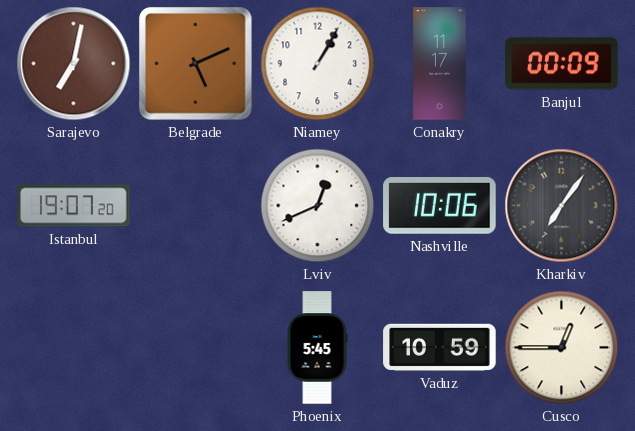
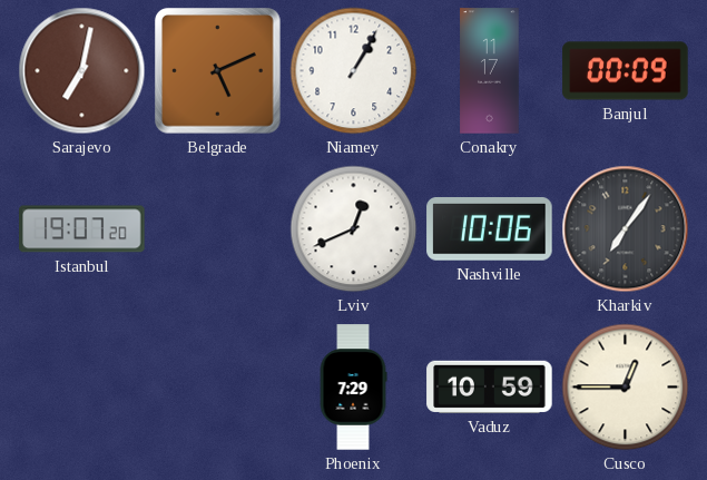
Phoenix: 5:45 -> 7:29 (353, 388)
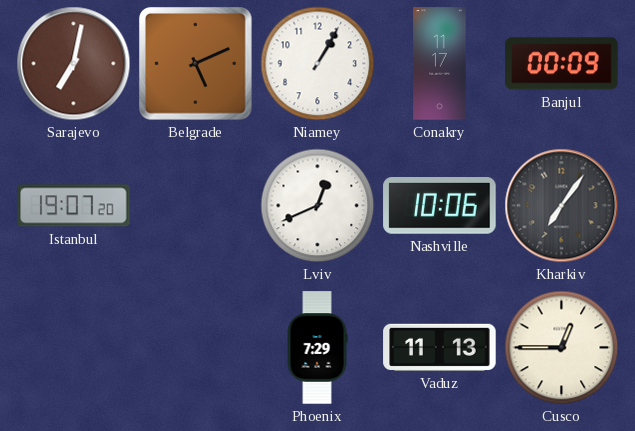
Vaduz: 10:59 -> 11:13 (440, 347)
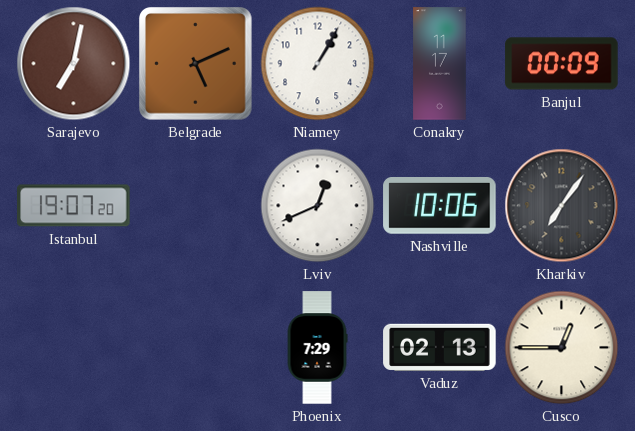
Vaduz: 11:13 -> 02:13 (440, 347)
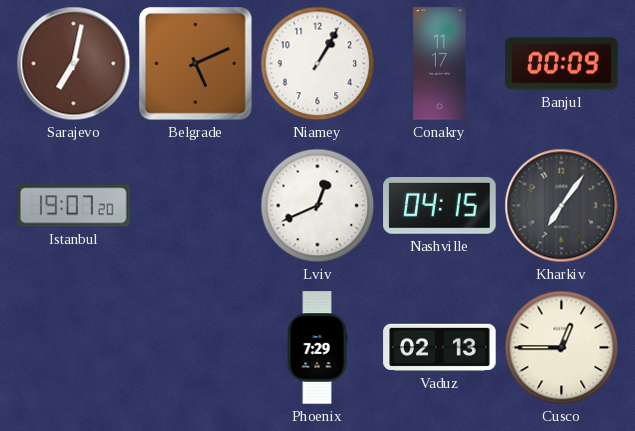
Nashville: 10:06 -> 04:15 (440, 206)
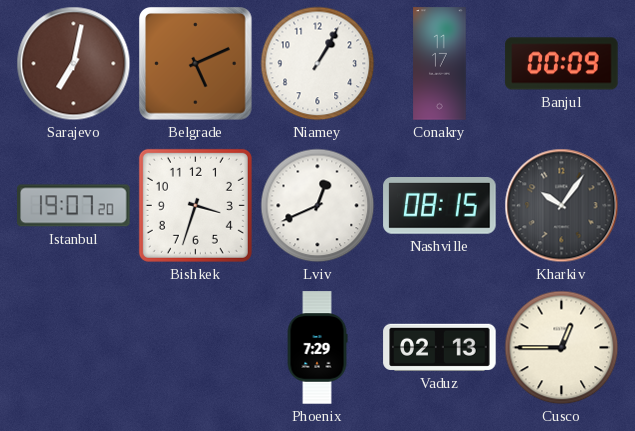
Bishkek: none -> 3:33 (195, 205)
Nashville: 04:15 -> 08:15 (440, 206)
Kharkiv: 7:06 -> 10:06 (562, 206)
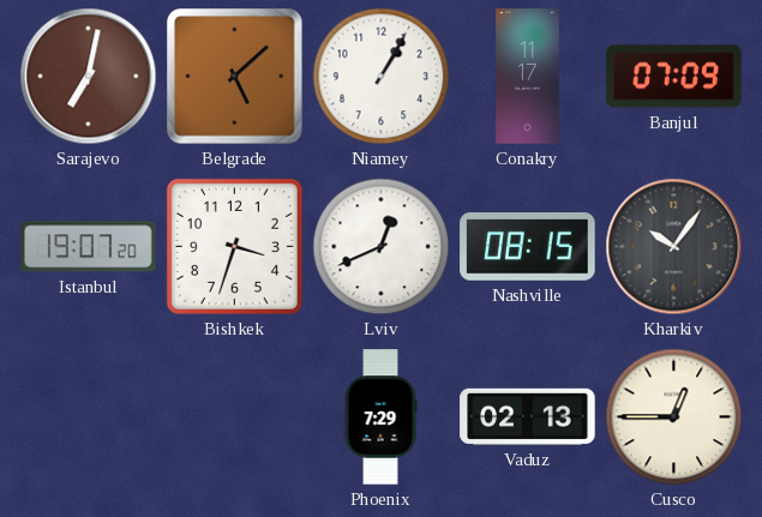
Belgrade: 5:11 -> 5:08 (235, 77)
Banjul: 00:09 -> 07:09 (674, 77)
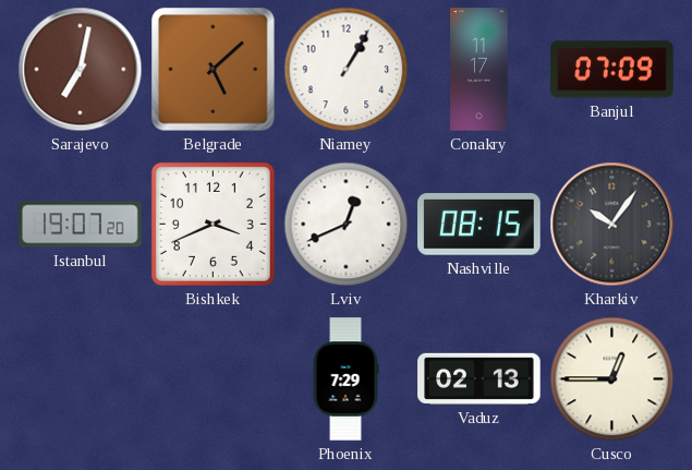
Bishkek: 3:33 -> 3:41 (213, 224)
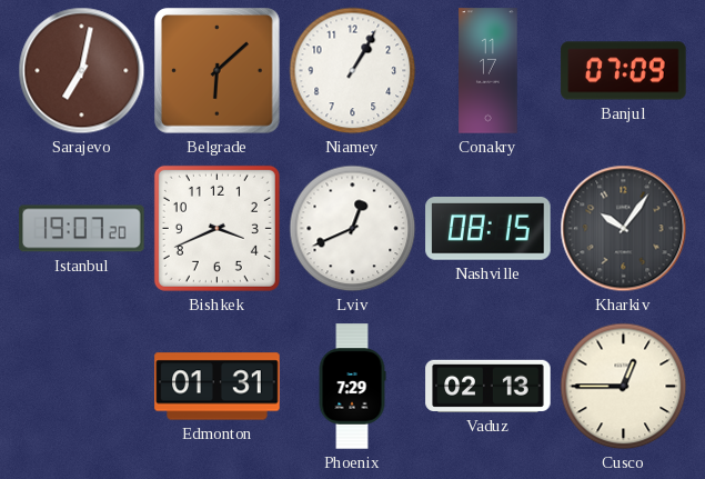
Belgrade: 5:08 -> 6:08 (218, 71)
Edmonton: none -> 01:31 (218, 387)
